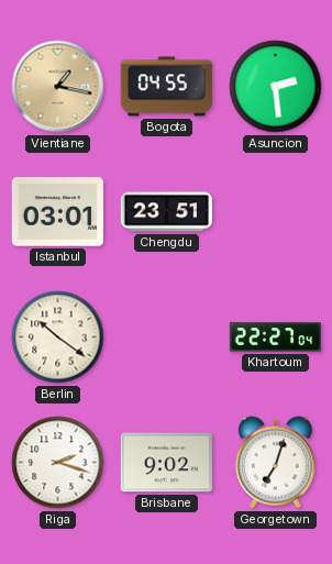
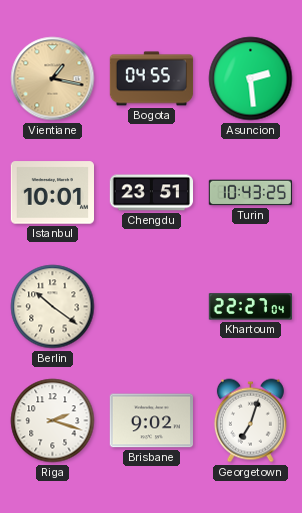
Istanbul: 03:01 -> 10:01 (52, 193)
Turin: none -> 10:43 (251, 193)
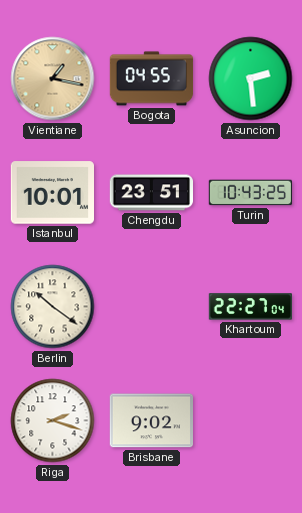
Georgetown: 7:03 -> none (250, 421)
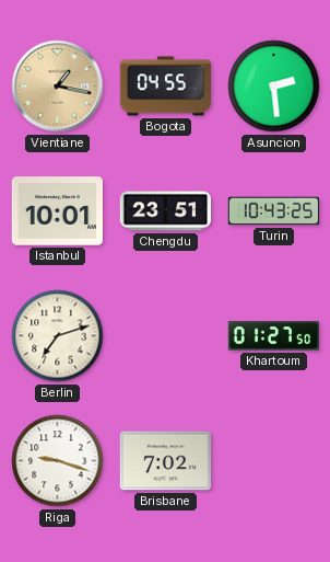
Berlin: 10:21 -> 7:12 (58, 336)
Khartoum: 22:27 -> 01:27 (273, 336)
Riga: 2:18 -> 9:18 (58, 461)
Brisbane: 9:02 -> 7:02 (165, 461)
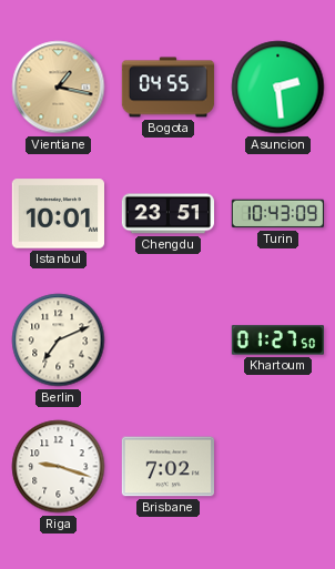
Turin: 10:43:25 -> 10:43:09 (278, 214)
Berlin: 7:12 -> 7:11 (59, 341)
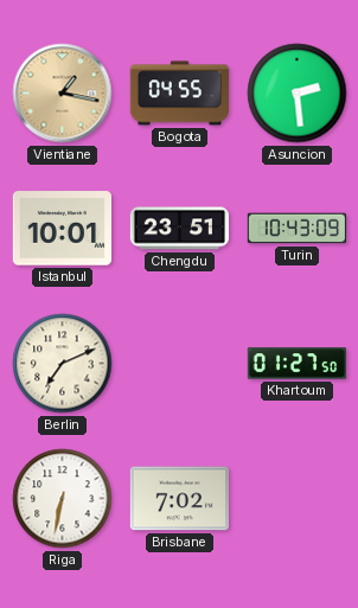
Riga: 9:18 -> 6:32 (63, 499)
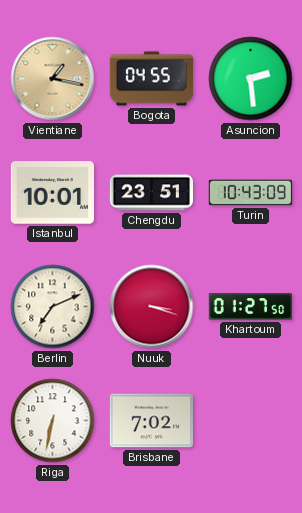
Nuuk: none -> 3:18 (152, 307)
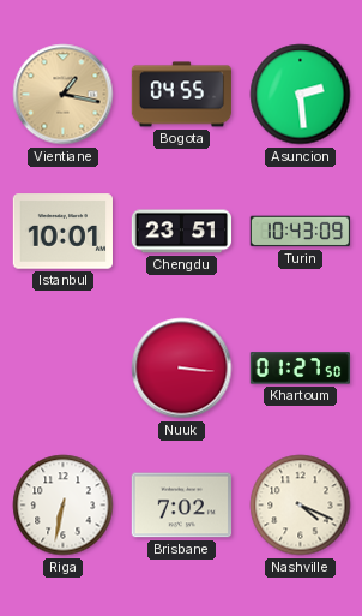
Berlin: 7:11 -> none (53, 307)
Nuuk: 3:18 -> 3:16 (182, 369)
Nashville: none -> 4:19 (301, 506)
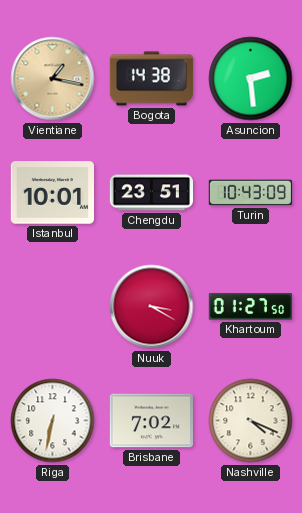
Bogota: 04:55 -> 14:38 (152, 79)
Nuuk: 3:16 -> 3:20 (152, 307)
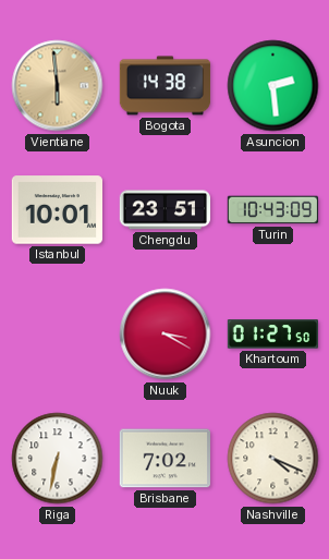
Vientiane: 1:17 -> 5:59 (58, 86)
